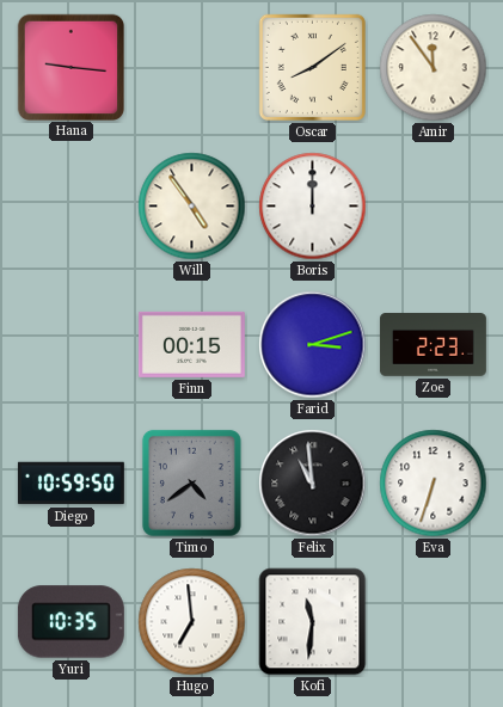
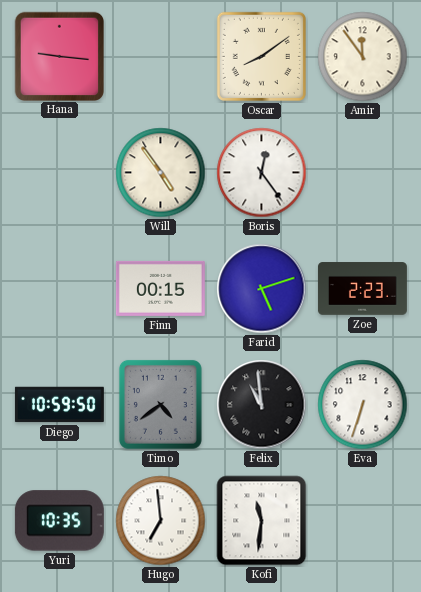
Boris: 12:00 -> 12:24 (262, 173)
Farid: 3:12 -> 5:12 (262, 289)
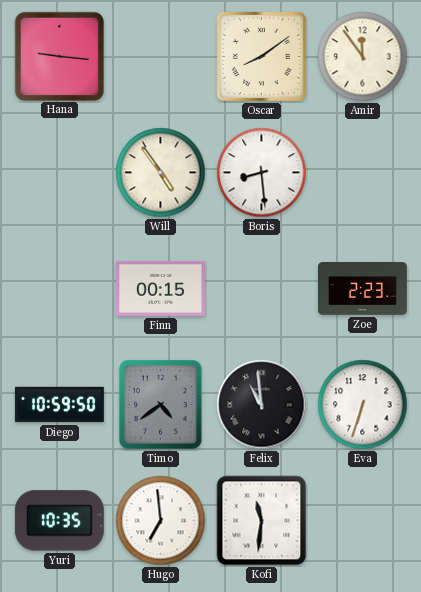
Boris: 12:24 -> 8:29 (262, 173)
Farid: 5:12 -> none (262, 289)
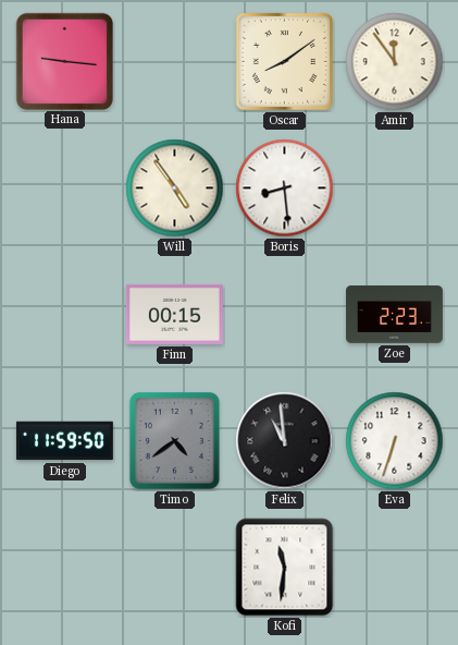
Diego: 10:59 -> 11:59 (64, 441)
Yuri: 10:35 -> none (59, 521)
Hugo: 6:59 -> none (161, 521)
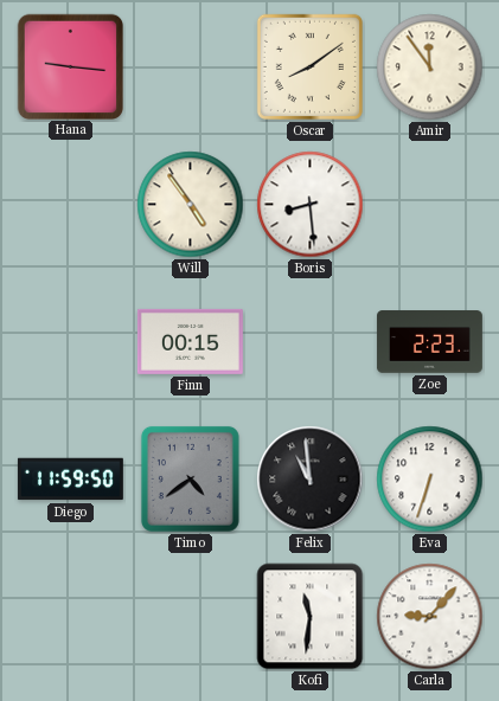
Carla: none -> 9:07 (430, 617)
